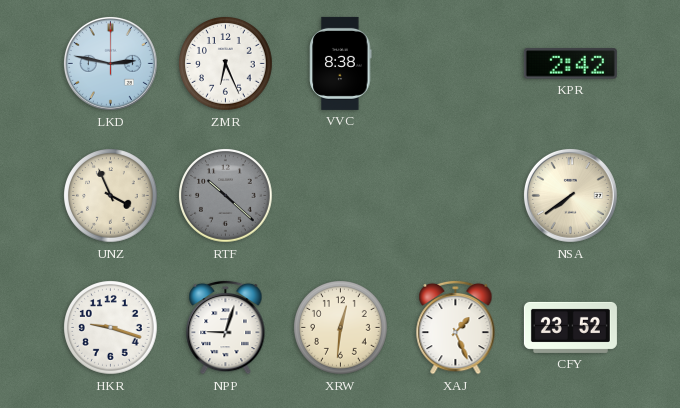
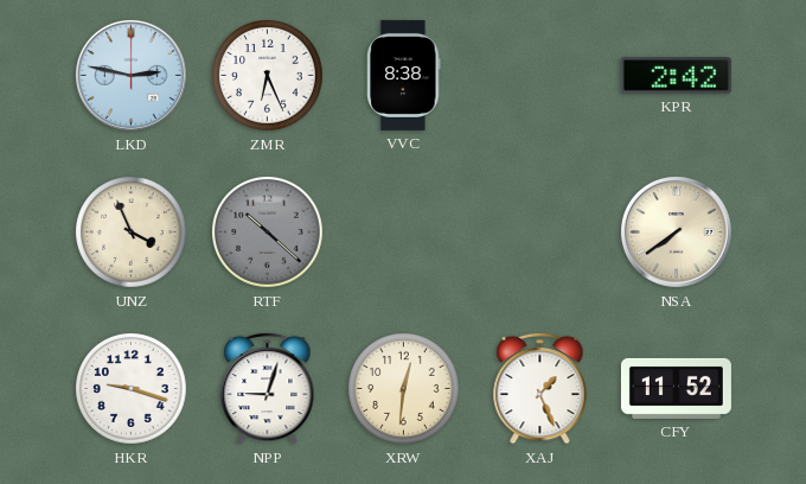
CFY: 23:52 -> 11:52 (676, 388)
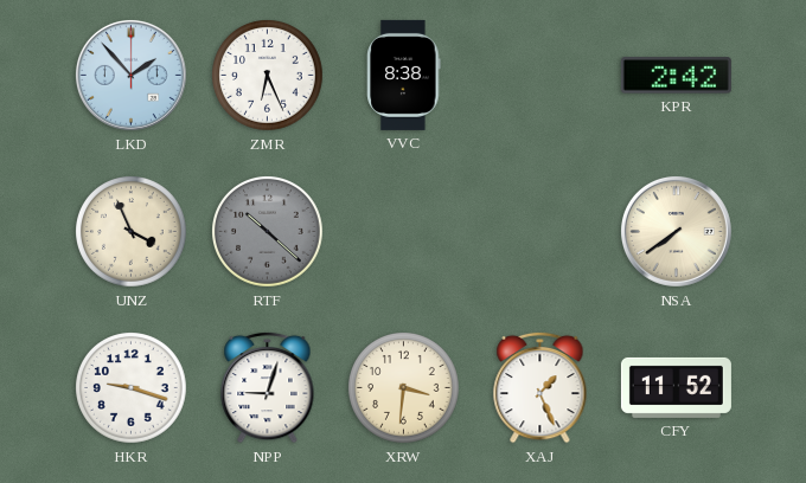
LKD: 2:47 -> 1:53 (130, 75)
XRW: 12:31 -> 3:31 (404, 388)
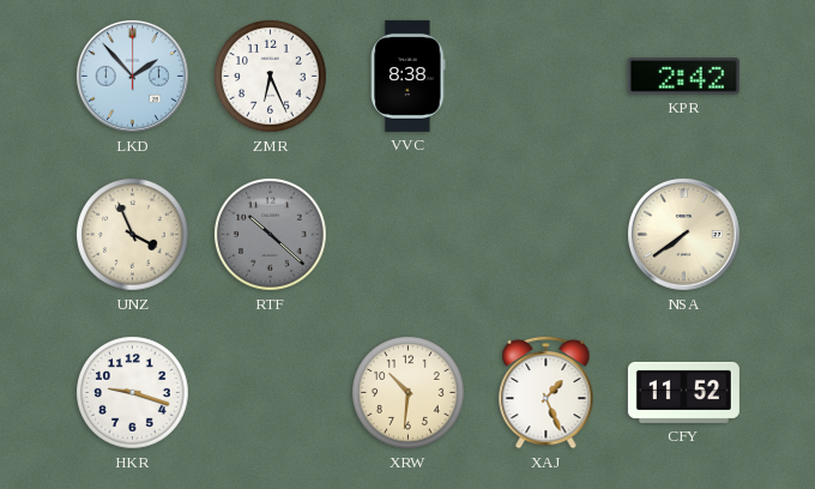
NPP: 9:03 -> none (268, 387)
XRW: 3:31 -> 10:31 (409, 393)
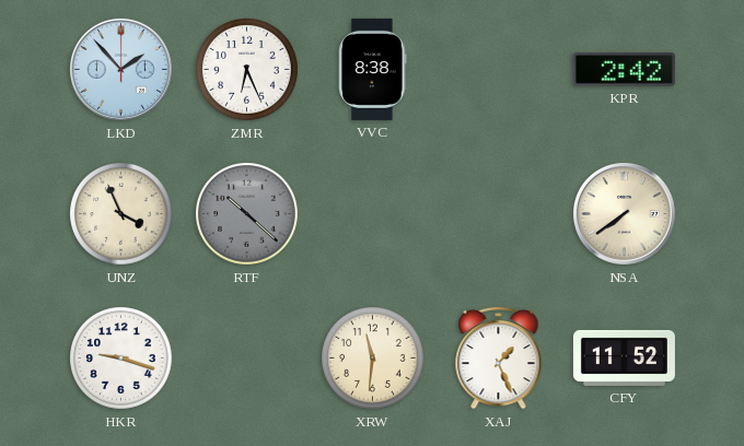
XRW: 10:31 -> 11:31 (373, 359)
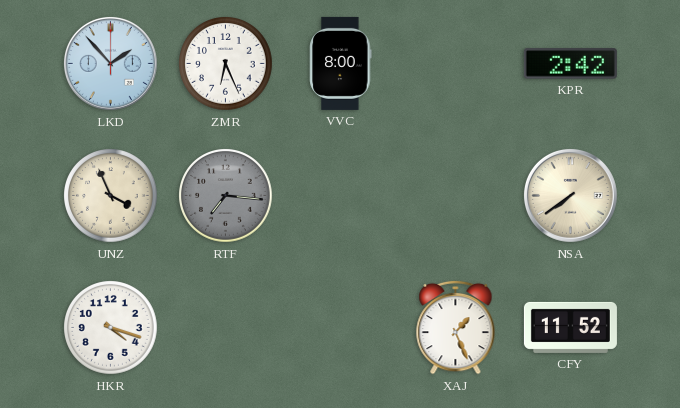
VVC: 8:38 -> 8:00 (341, 63)
RTF: 10:22 -> 7:16 (226, 196)
HKR: 9:18 -> 4:18 (111, 328)
XRW: 11:31 -> none (373, 359)
